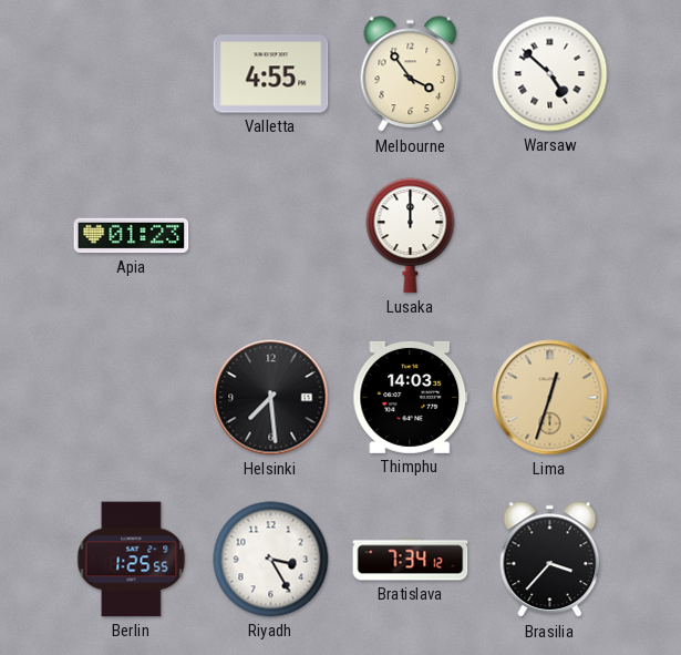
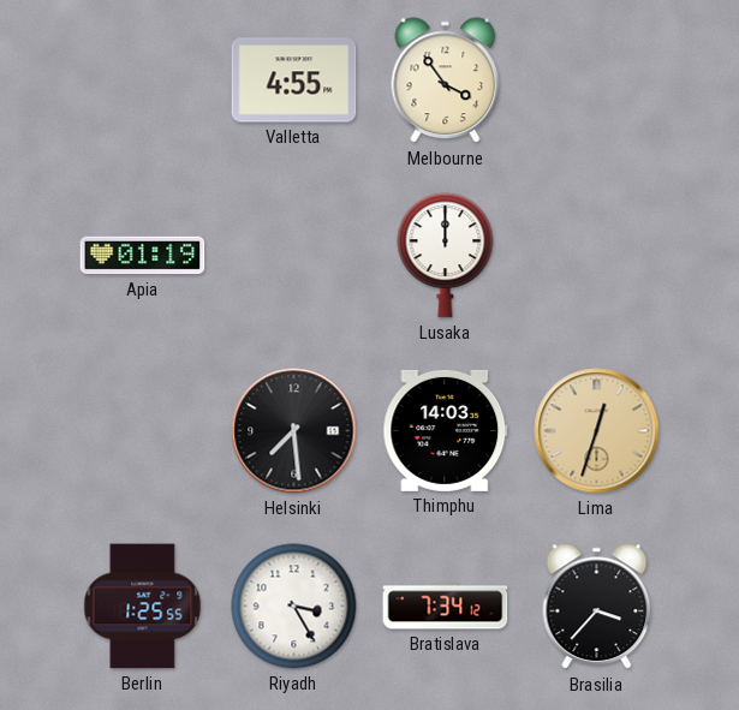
Warsaw: 4:52 -> none (550, 74)
Apia: 01:23 -> 01:19 (143, 256)
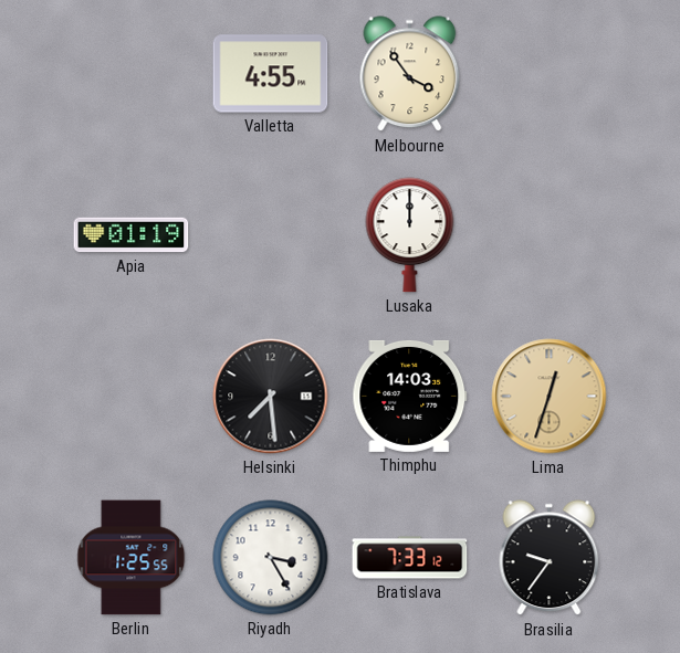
Bratislava: 7:34 -> 7:33 (410, 558)
Brasilia: 3:37 -> 9:36 (550, 558)
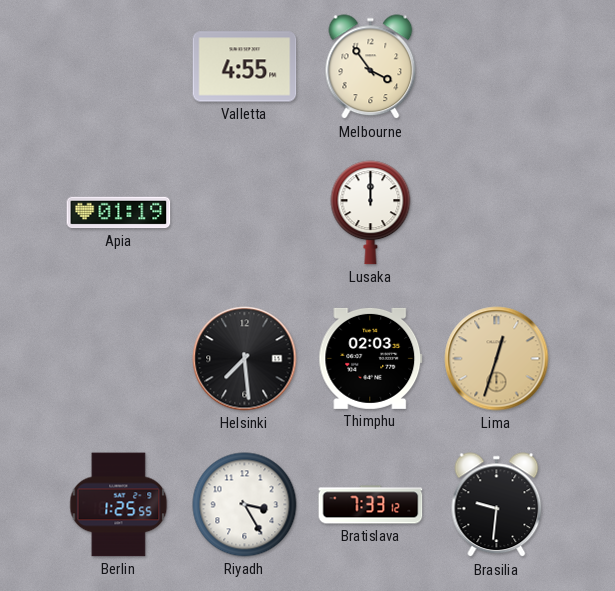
Thimphu: 14:03 -> 02:03 (371, 358)
Brasilia: 9:36 -> 9:31 (497, 505)
